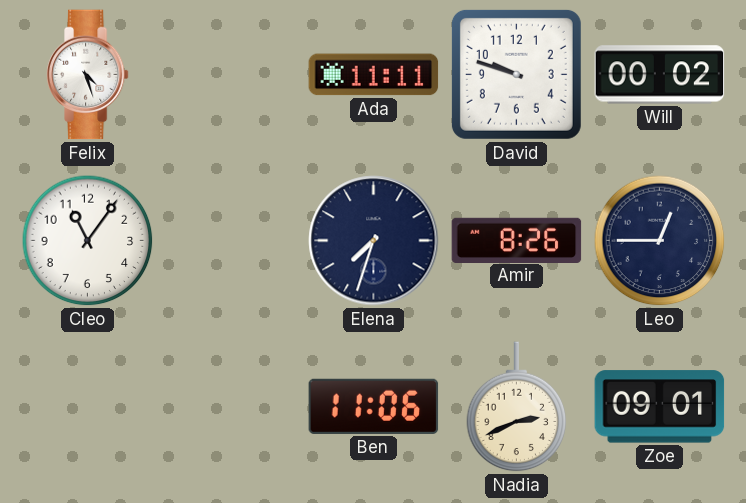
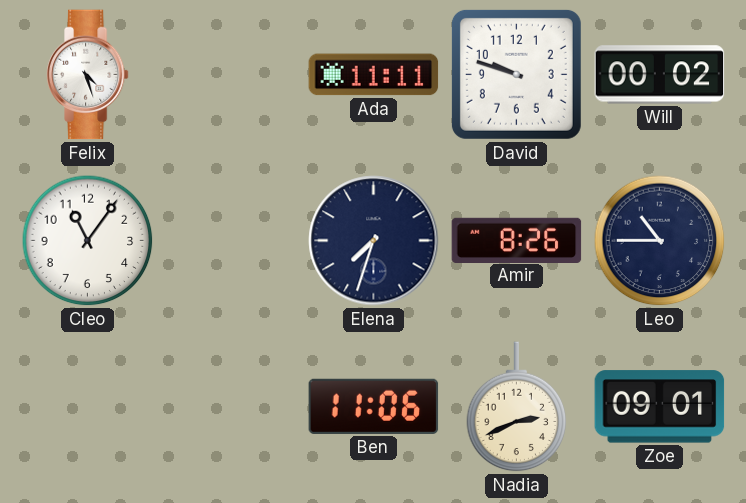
Leo: 12:45 -> 10:45 (660, 241)
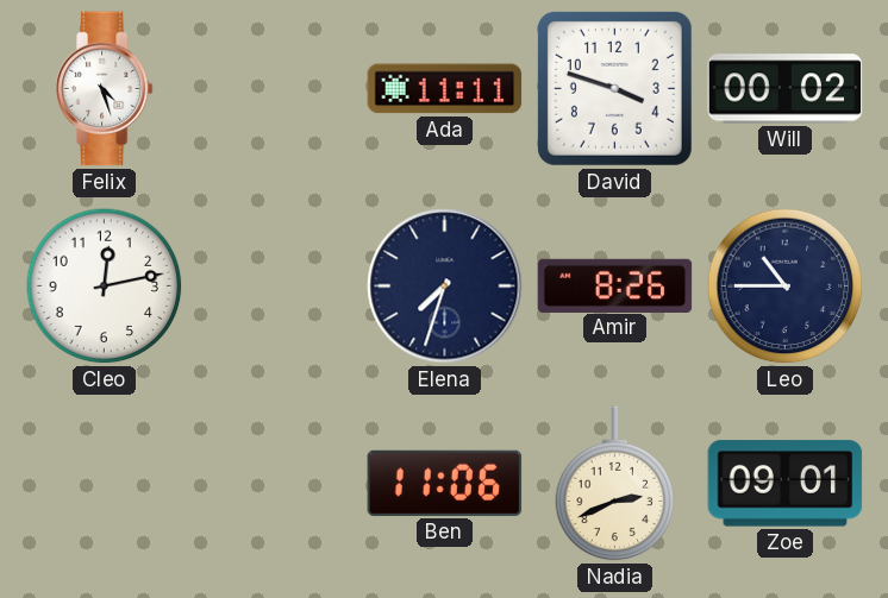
David: 9:48 -> 3:48 (614, 88)
Cleo: 11:06 -> 12:13 (105, 287)
